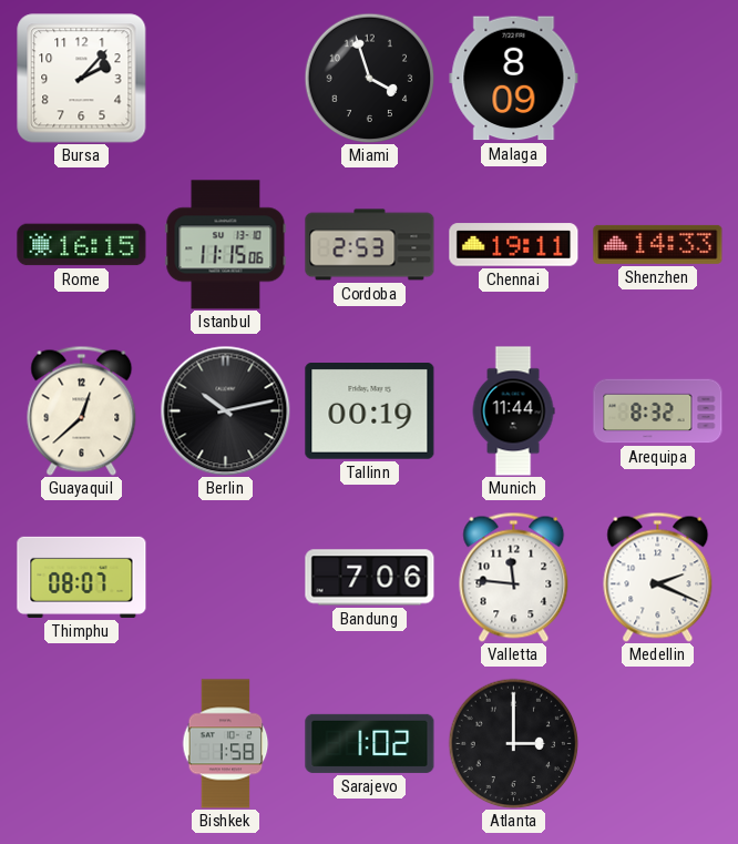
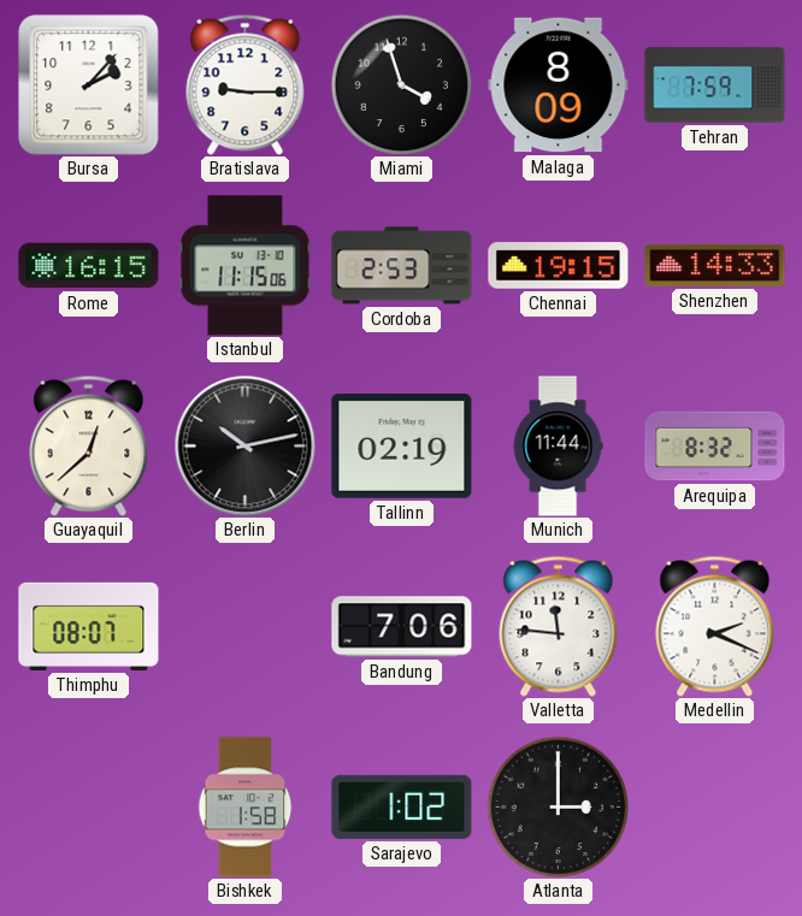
Bratislava: none -> 9:15 (246, 84)
Tehran: none -> 7:59 (715, 85)
Chennai: 19:11 -> 19:15 (559, 266)
Tallinn: 00:19 -> 02:19 (402, 447)
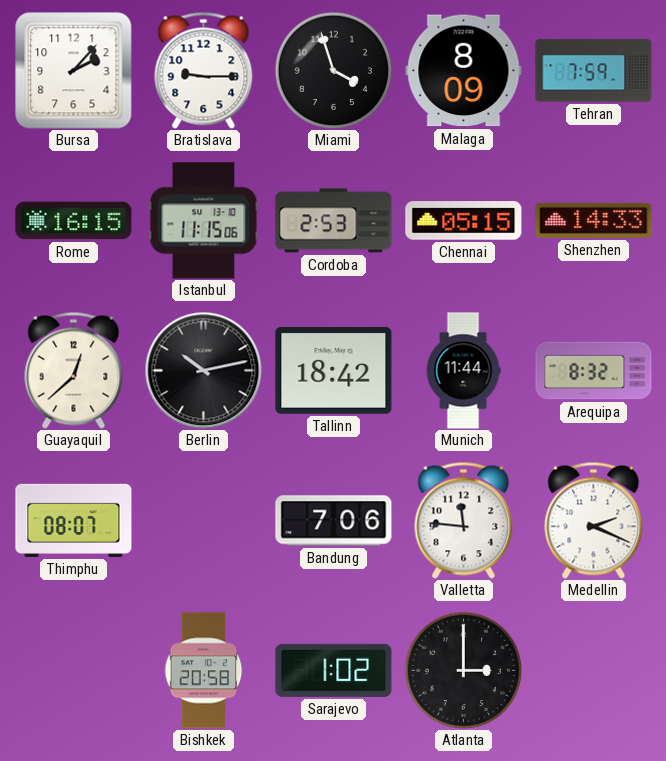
Chennai: 19:15 -> 05:15 (464, 221)
Tallinn: 02:19 -> 18:42 (334, 371)
Bishkek: 1:58 -> 20:58 (204, 671)
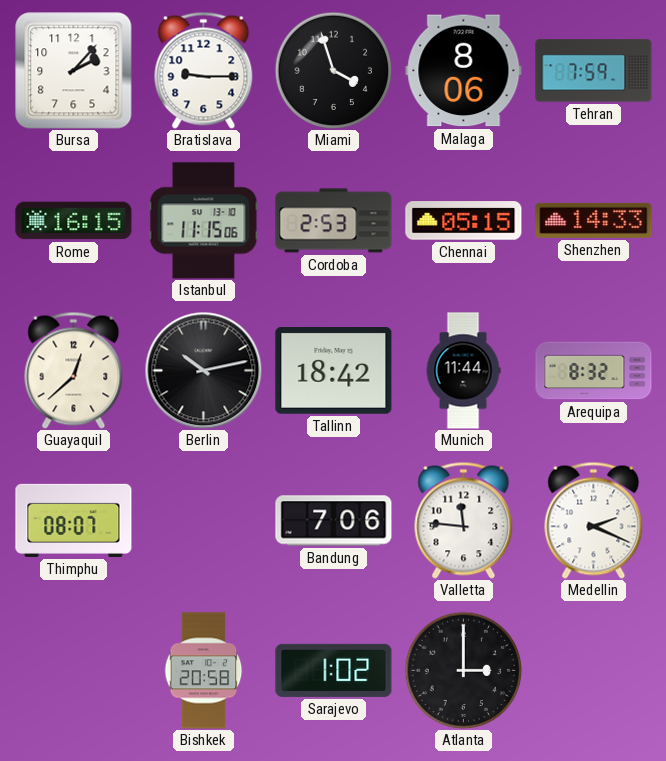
Malaga: 8:09 -> 8:06 (464, 71)
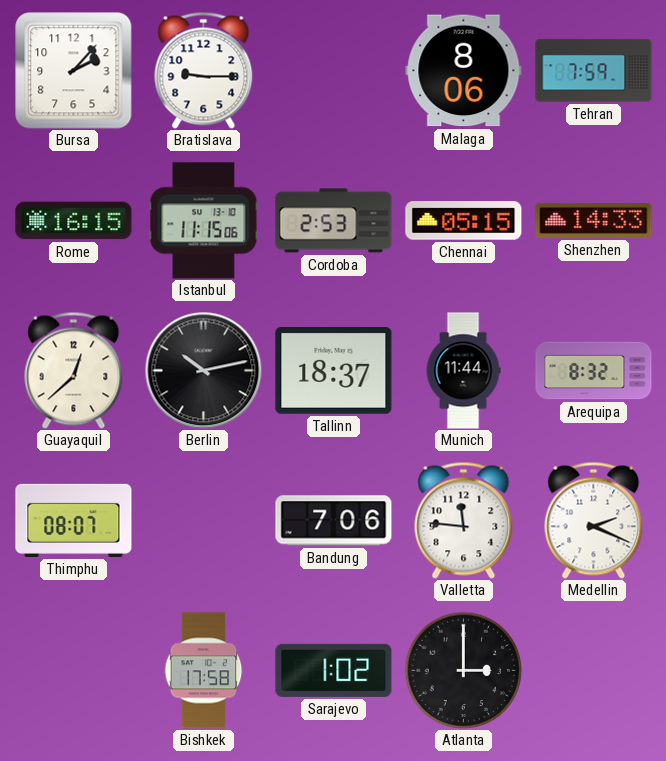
Miami: 3:57 -> none (333, 70)
Tallinn: 18:42 -> 18:37 (334, 371)
Bishkek: 20:58 -> 17:58 (204, 671)
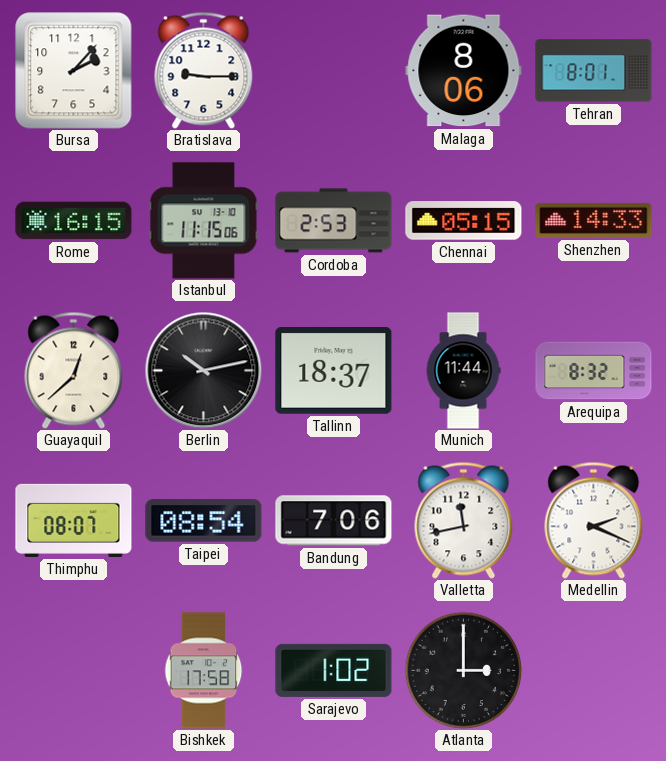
Tehran: 7:59 -> 8:01 (594, 71)
Taipei: none -> 08:54 (204, 521)
Valletta: 11:46 -> 11:43 (464, 520)
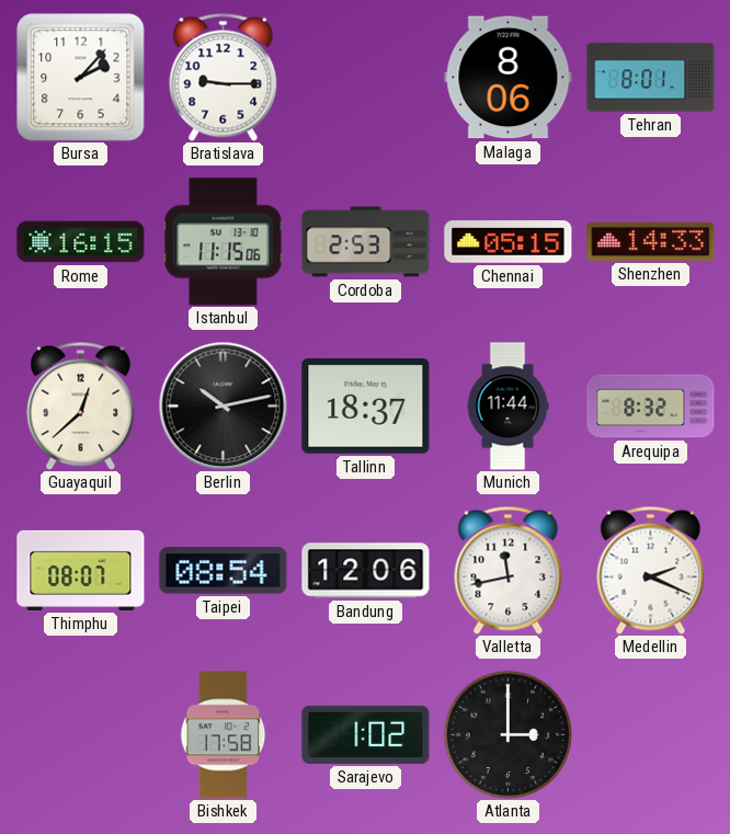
Bandung: 7:06 -> 12:06 (366, 571)
